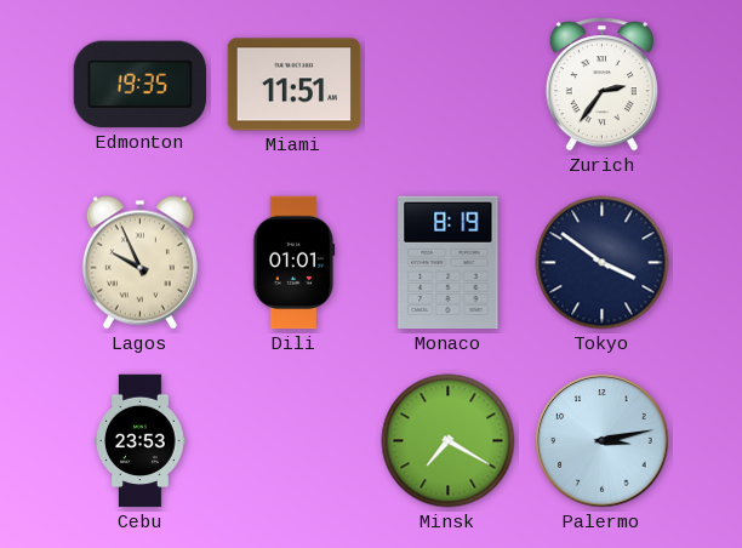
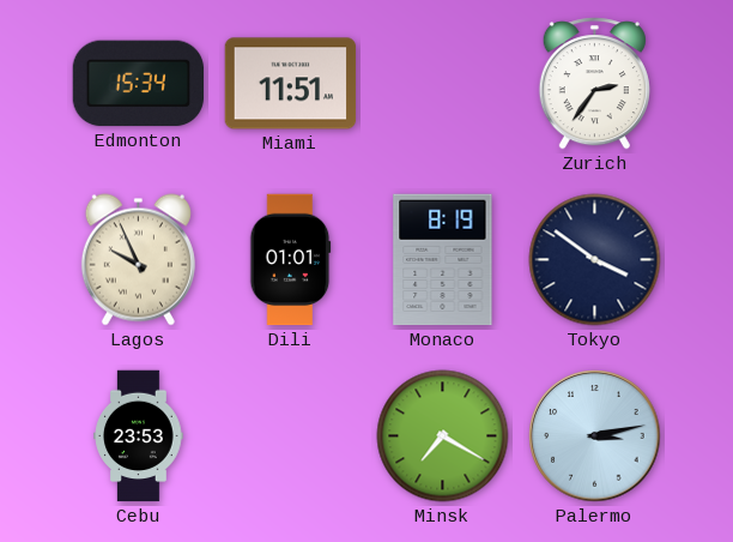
Edmonton: 19:35 -> 15:34 (139, 84)
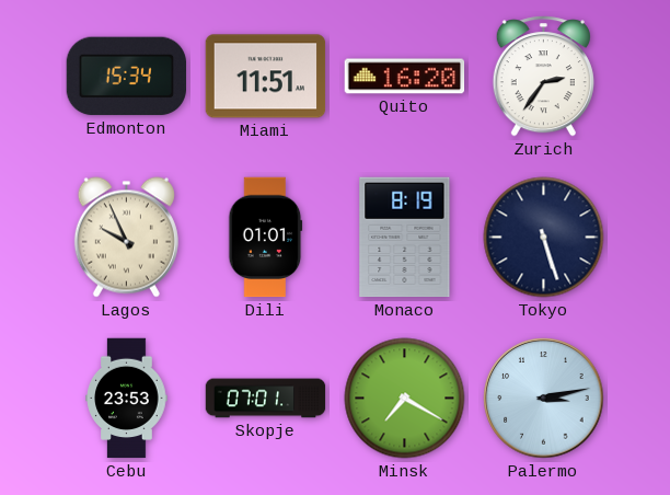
Quito: none -> 16:20 (405, 77)
Tokyo: 3:51 -> 5:27 (544, 238)
Skopje: none -> 07:01 (266, 399)
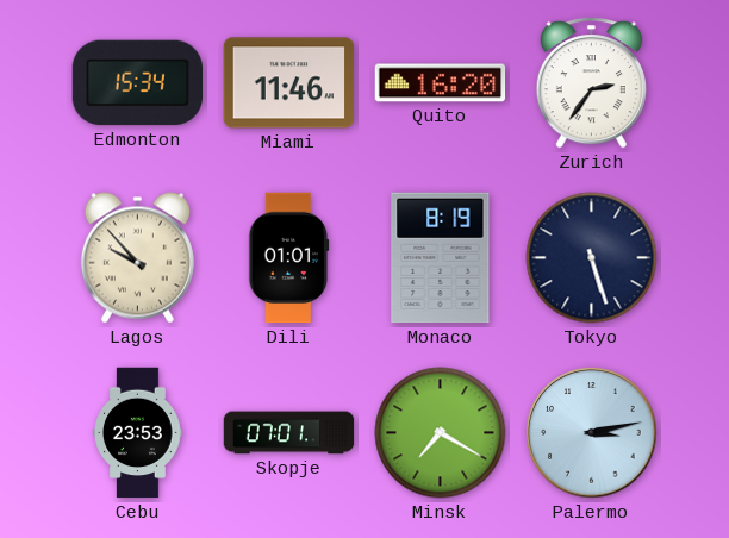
Miami: 11:51 -> 11:46 (289, 83)
Lagos: 9:56 -> 9:53 (137, 258)
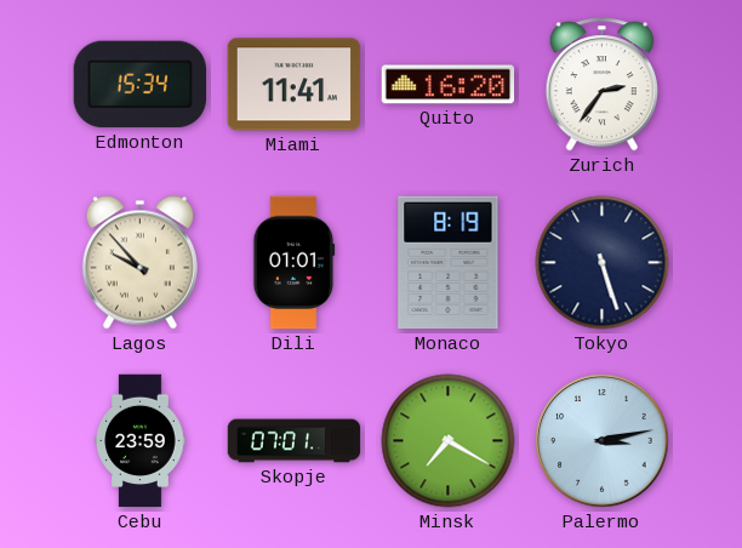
Miami: 11:46 -> 11:41 (295, 85)
Cebu: 23:53 -> 23:59 (141, 441)
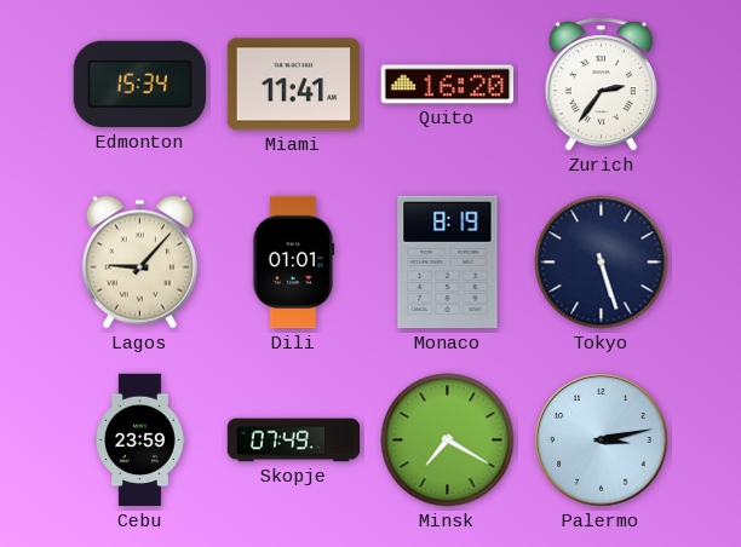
Lagos: 9:53 -> 9:07 (139, 263)
Skopje: 07:01 -> 07:49 (294, 441)
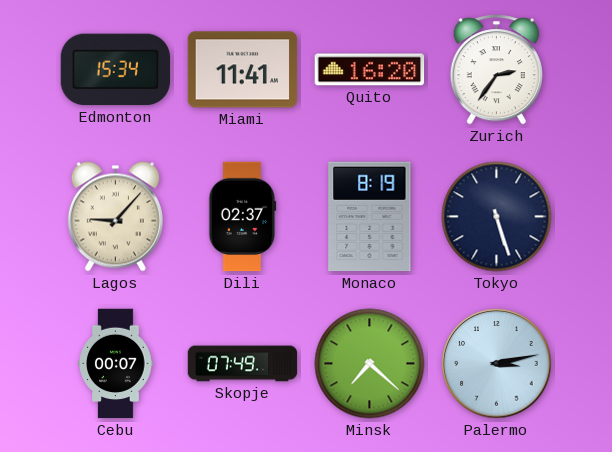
Dili: 01:01 -> 02:37 (243, 217)
Cebu: 23:59 -> 00:07 (116, 364)
Minsk: 7:20 -> 7:22 (370, 364)
